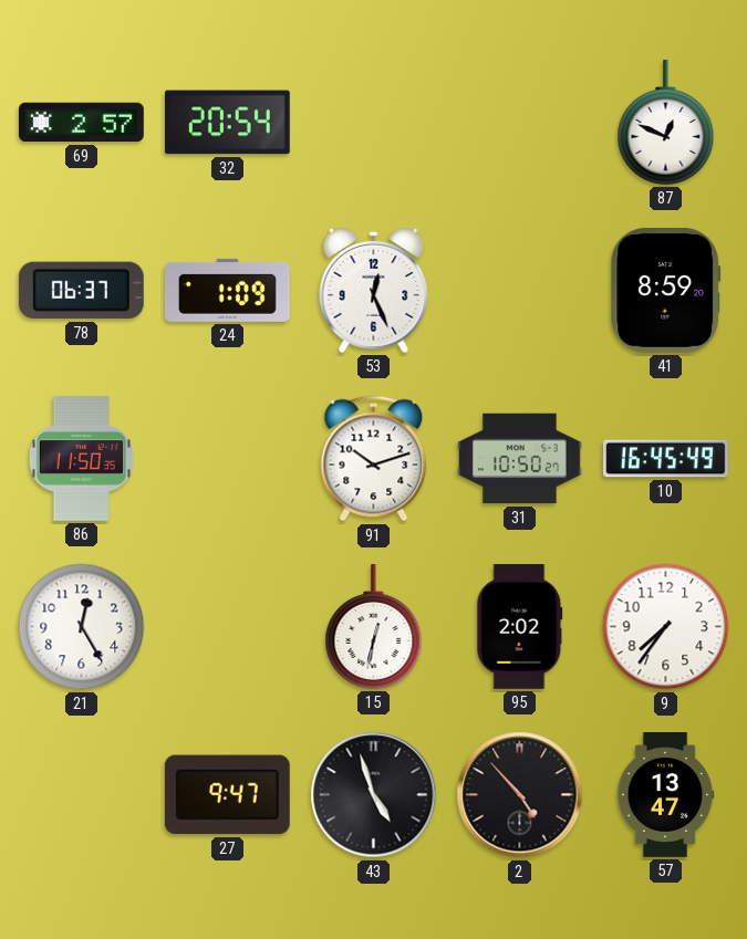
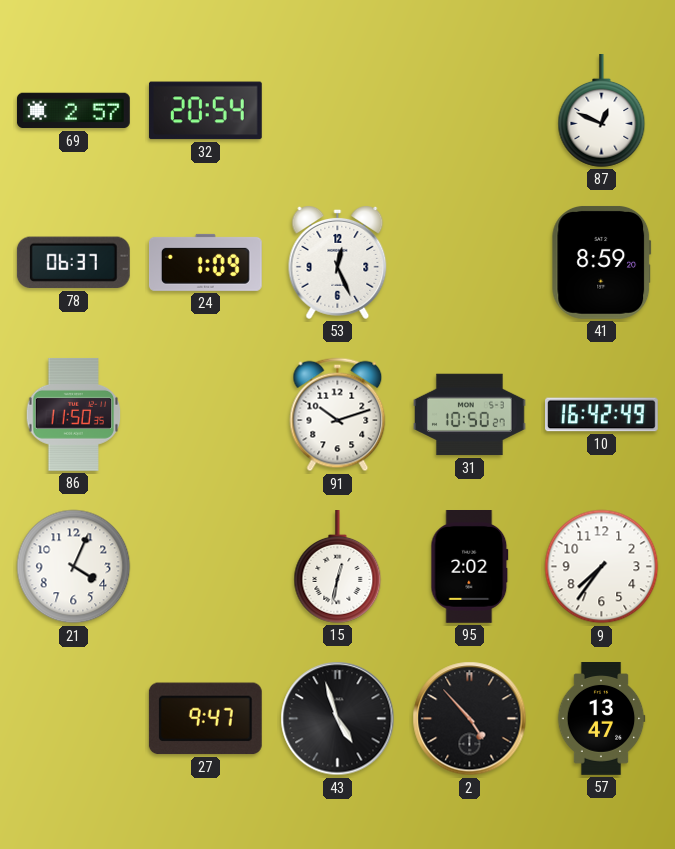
10: 16:45 -> 16:42 (602, 415)
21: 12:25 -> 4:04 (74, 567)
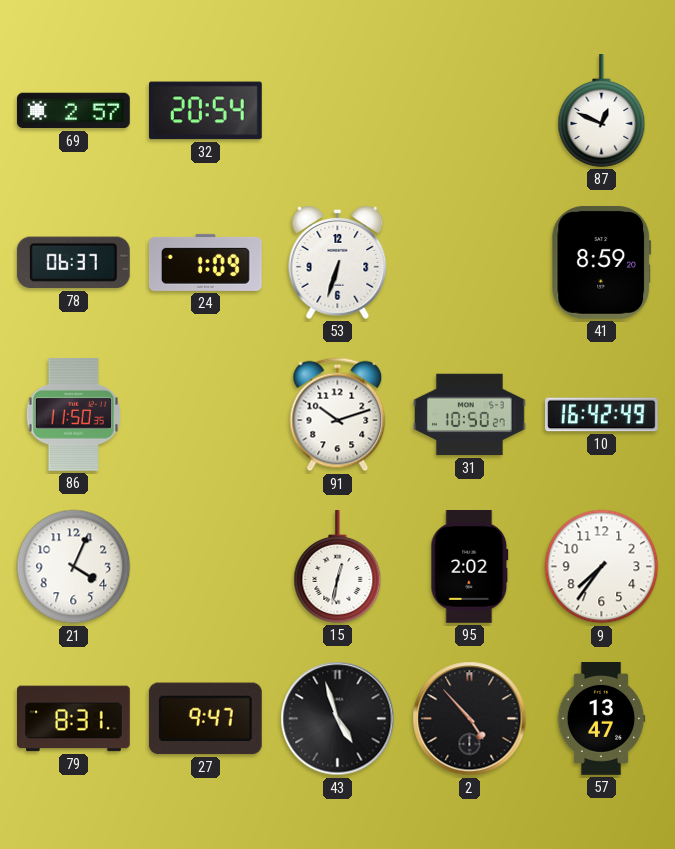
53: 12:26 -> 6:33 (338, 263)
79: none -> 8:31 (74, 719)
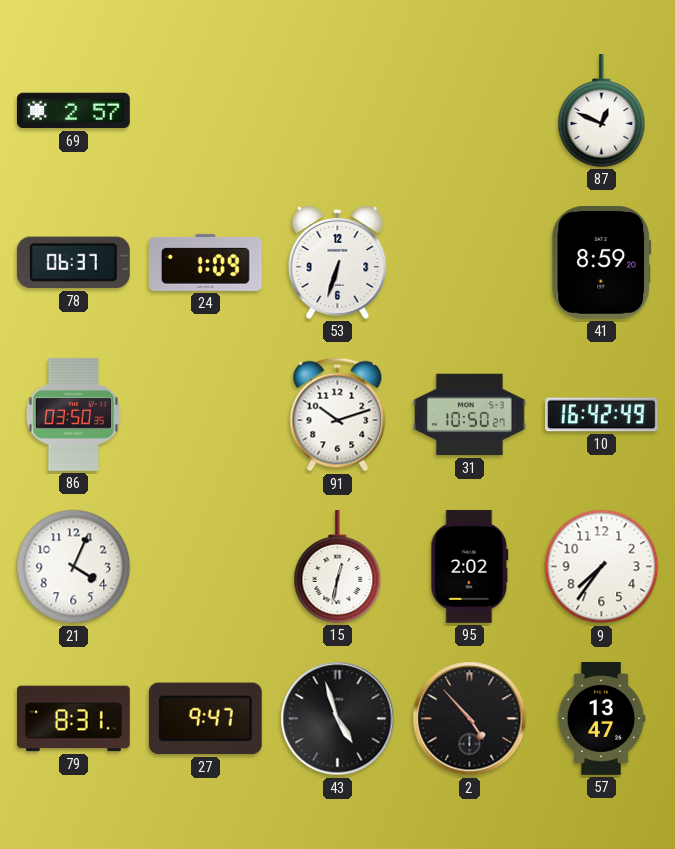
32: 20:54 -> none (205, 111)
86: 11:50 -> 03:50 (74, 414)
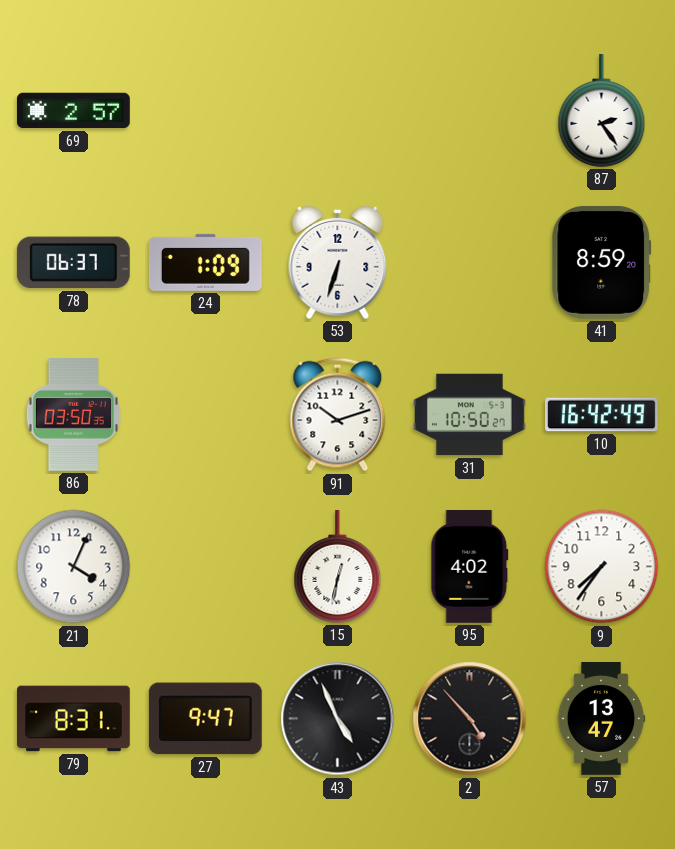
87: 12:49 -> 2:24 (602, 111)
95: 2:02 -> 4:02 (470, 567)
43: 4:57 -> 4:56 (338, 719)
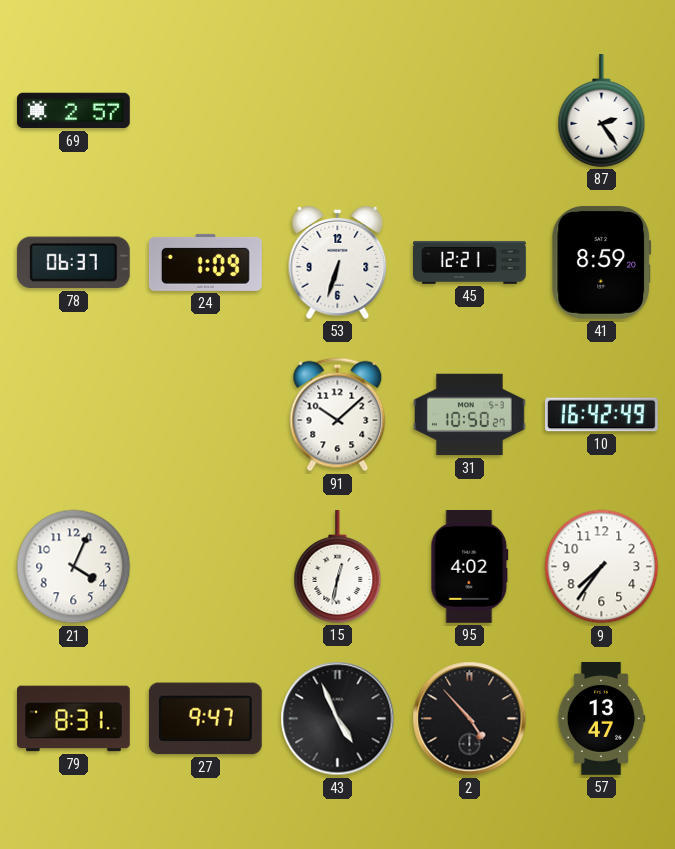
45: none -> 12:21 (470, 262)
86: 03:50 -> none (74, 414)
91: 10:12 -> 10:08 (338, 415)
